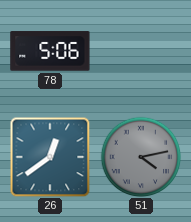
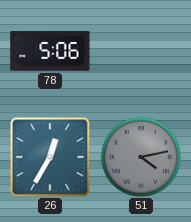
26: 12:39 -> 12:35 (50, 157)
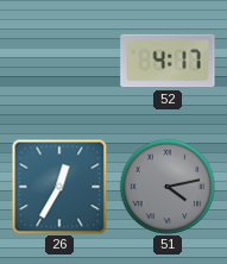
78: 5:06 -> none (50, 51)
52: none -> 4:17 (168, 61)
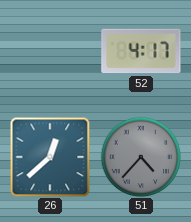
26: 12:35 -> 12:38 (50, 157)
51: 4:13 -> 4:37 (141, 157)
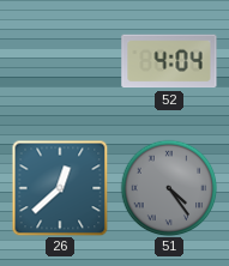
52: 4:17 -> 4:04 (169, 61)
51: 4:37 -> 4:24 (169, 188)
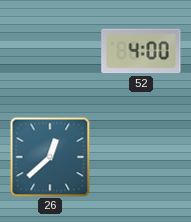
52: 4:04 -> 4:00 (141, 51)
51: 4:24 -> none (169, 188)
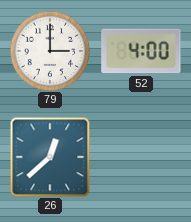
79: none -> 3:00 (50, 51)
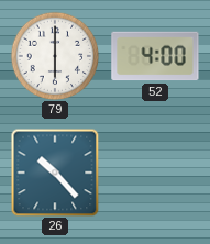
79: 3:00 -> 6:00 (55, 56)
26: 12:38 -> 10:23 (55, 173)
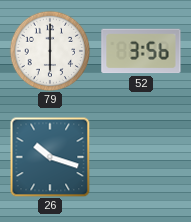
52: 4:00 -> 3:56 (141, 51)
26: 10:23 -> 10:18 (50, 157)
